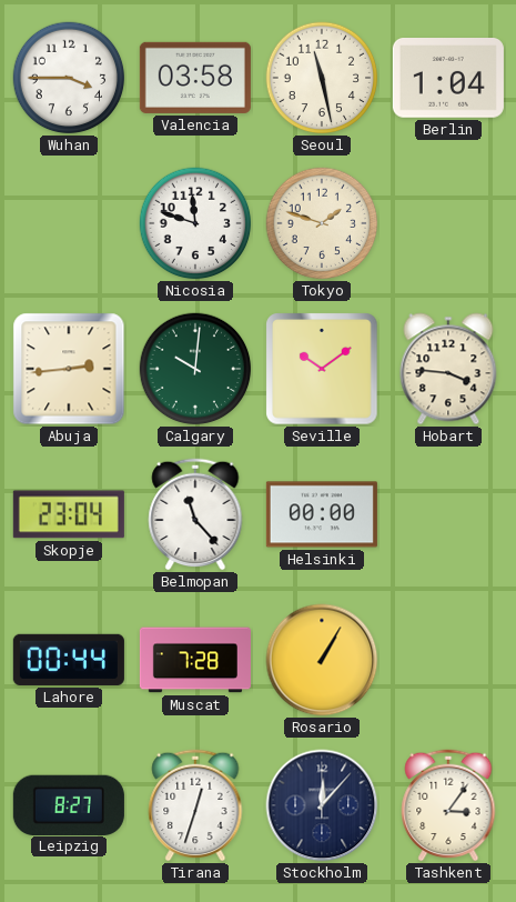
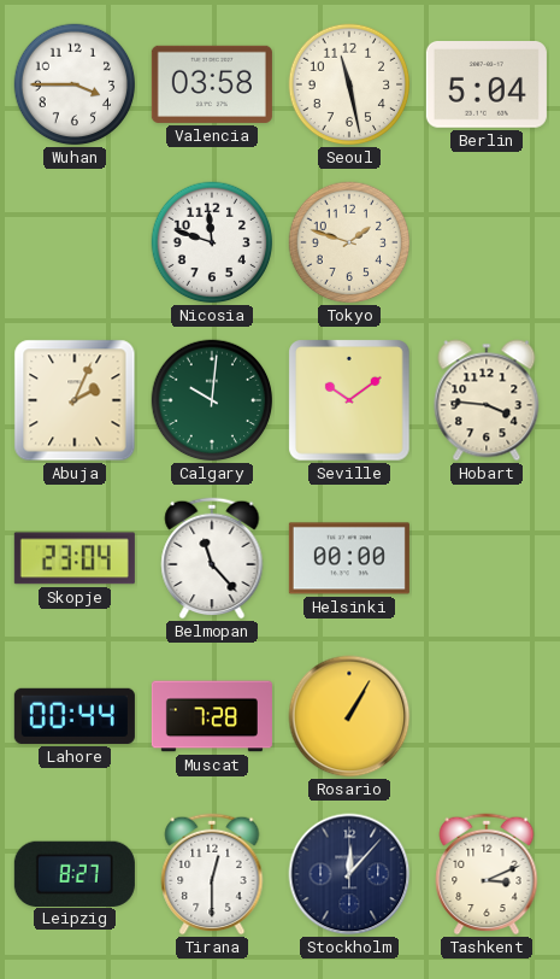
Berlin: 1:04 -> 5:04 (487, 86)
Abuja: 2:44 -> 2:04 (75, 400)
Tirana: 12:33 -> 12:30 (212, 874)
Tashkent: 3:06 -> 3:11 (487, 874)
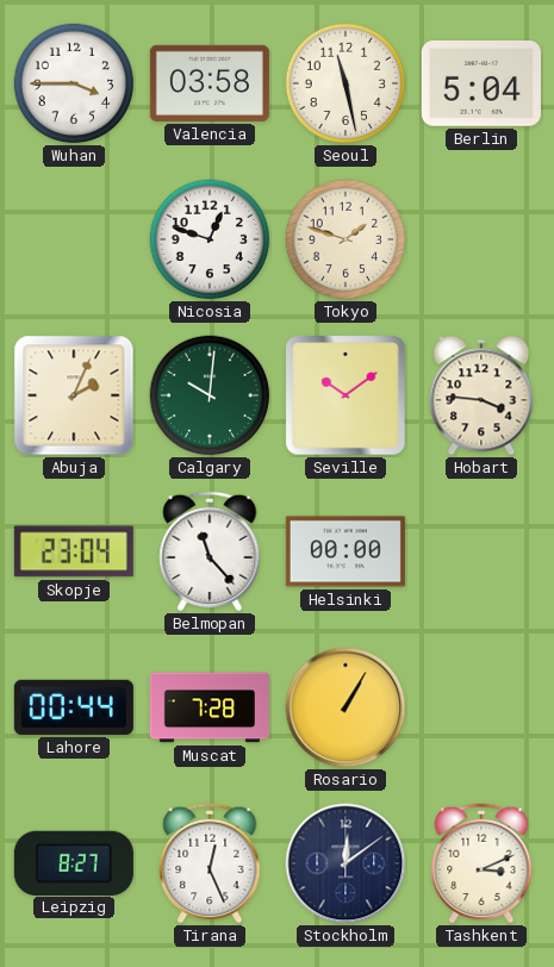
Nicosia: 11:48 -> 12:48 (210, 239)
Tirana: 12:30 -> 12:26 (210, 863)
Stockholm: 12:07 -> 12:09 (346, 863)
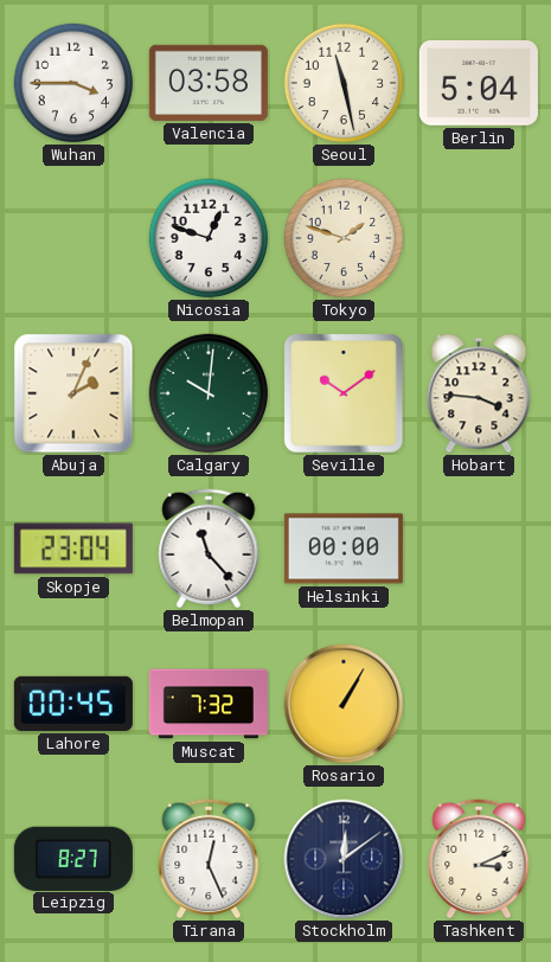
Lahore: 00:44 -> 00:45 (73, 704)
Muscat: 7:28 -> 7:32 (209, 704)
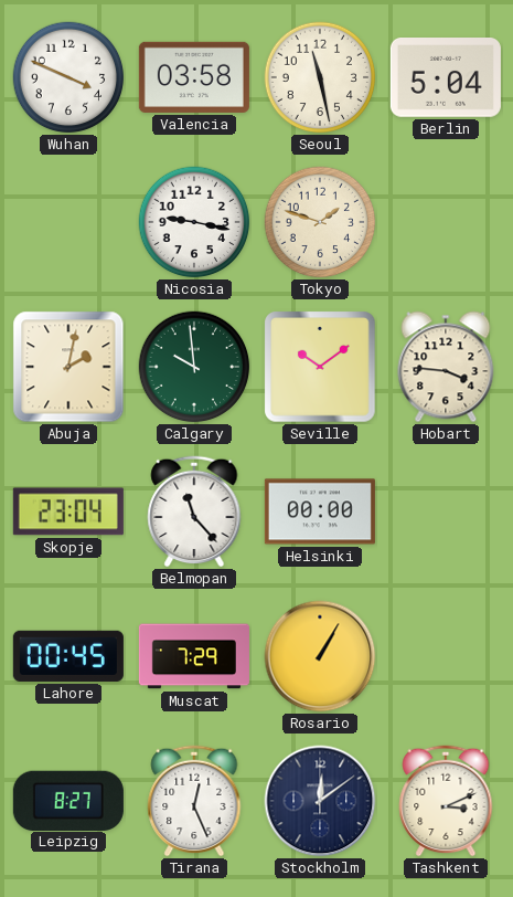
Wuhan: 3:45 -> 3:49 (68, 77)
Nicosia: 12:48 -> 9:17 (194, 222)
Abuja: 2:04 -> 2:02 (68, 367)
Calgary: 10:01 -> 9:59 (194, 367)
Muscat: 7:32 -> 7:29 (194, 656)
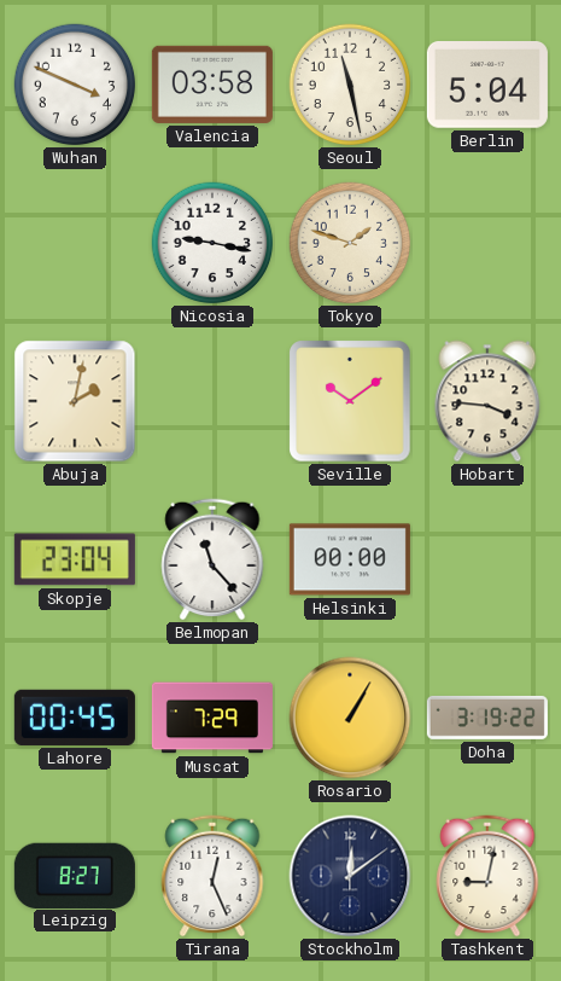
Calgary: 9:59 -> none (194, 367)
Doha: none -> 3:19 (487, 718)
Tashkent: 3:11 -> 9:02 (487, 876)
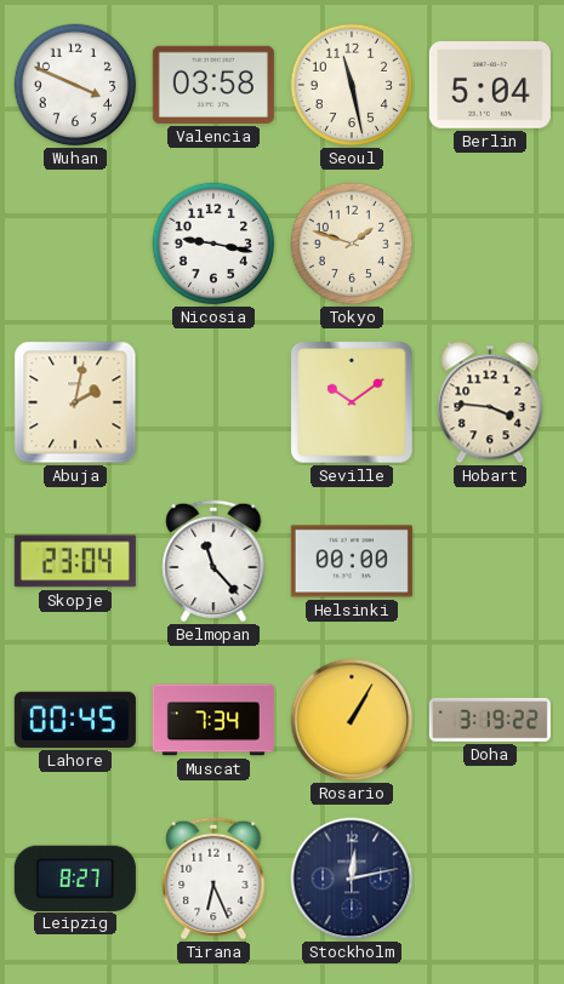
Muscat: 7:29 -> 7:34 (213, 720)
Tirana: 12:26 -> 6:26 (213, 879)
Stockholm: 12:09 -> 12:13 (352, 879)
Tashkent: 9:02 -> none (487, 876)
